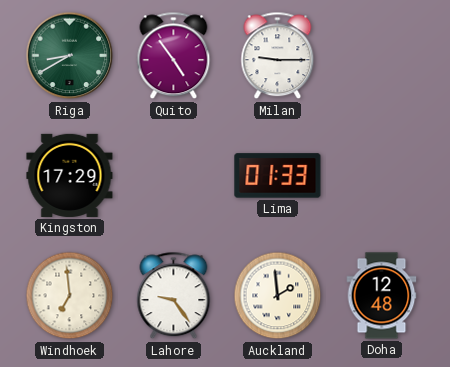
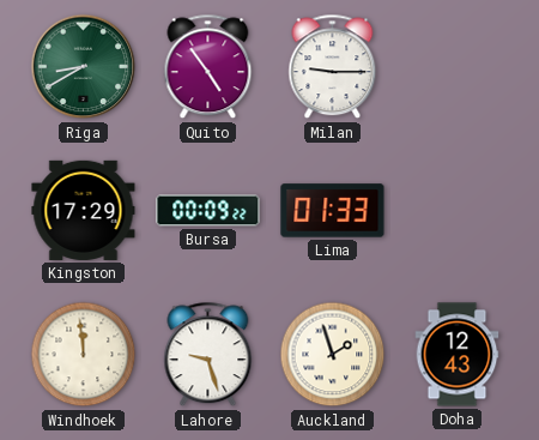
Bursa: none -> 00:09 (208, 211)
Windhoek: 6:59 -> 11:59 (84, 355)
Lahore: 9:24 -> 9:27 (208, 355)
Auckland: 1:59 -> 1:57 (333, 355)
Doha: 12:48 -> 12:43 (458, 355)
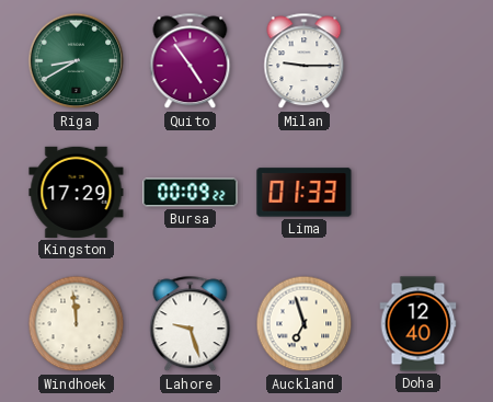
Auckland: 1:57 -> 6:57 (305, 324)
Doha: 12:43 -> 12:40 (419, 324)
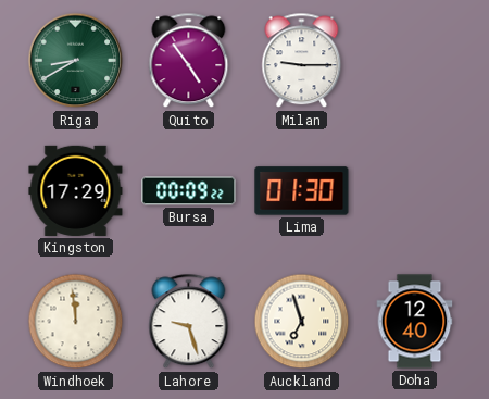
Lima: 01:33 -> 01:30 (302, 191)
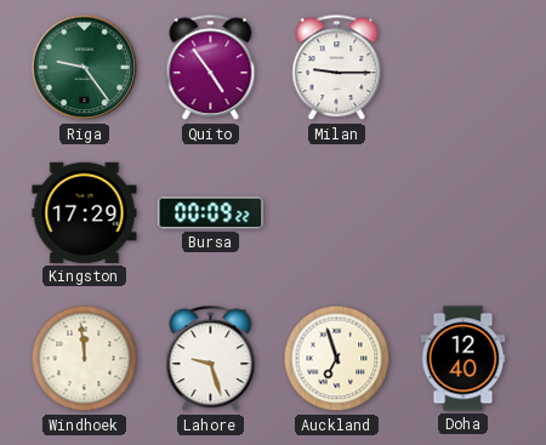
Riga: 8:40 -> 9:24 (85, 68)
Lima: 01:30 -> none (302, 191)
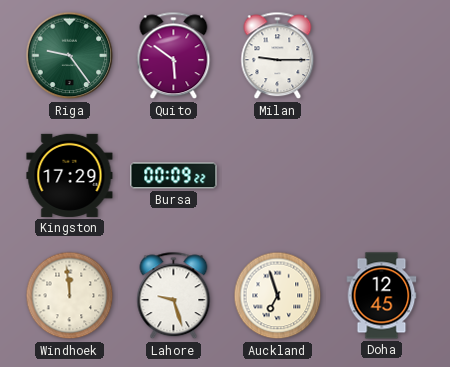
Quito: 4:54 -> 5:51 (174, 56)
Doha: 12:40 -> 12:45 (382, 296)
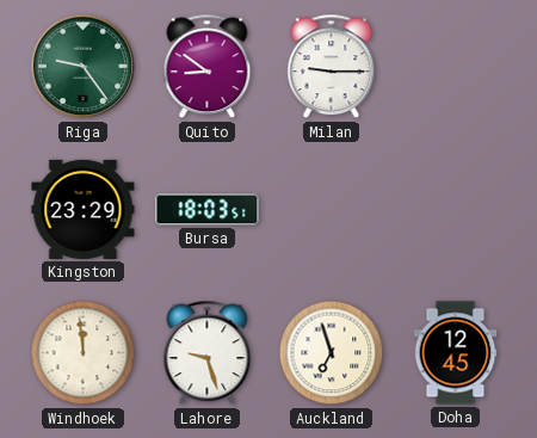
Quito: 5:51 -> 8:51 (208, 67)
Kingston: 17:29 -> 23:29 (84, 209)
Bursa: 00:09 -> 18:03 (208, 210)
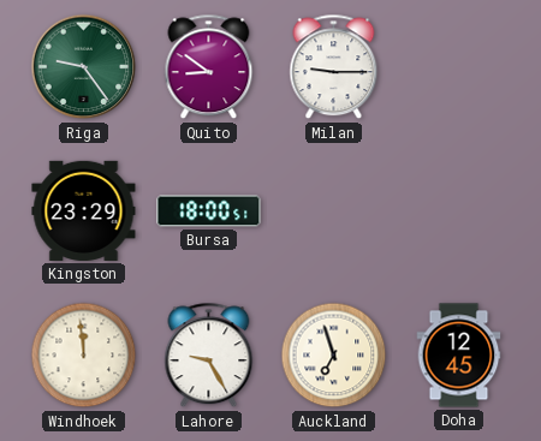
Bursa: 18:03 -> 18:00 (209, 211)
Lahore: 9:27 -> 9:25 (209, 356)
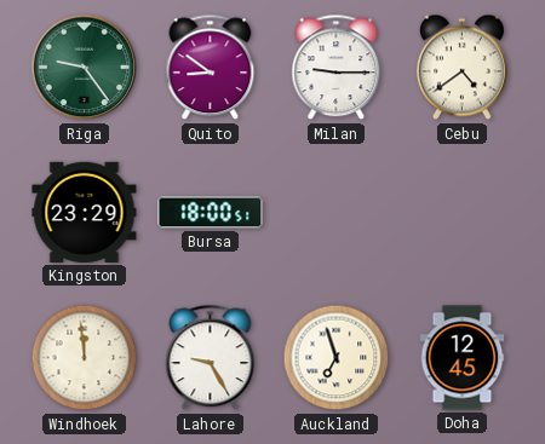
Cebu: none -> 4:39 (461, 68)
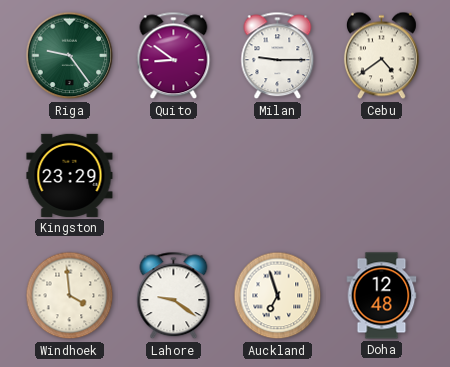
Bursa: 18:00 -> none (211, 213)
Windhoek: 11:59 -> 3:59 (70, 296)
Lahore: 9:25 -> 9:21 (174, 296)
Doha: 12:45 -> 12:48 (382, 296)
